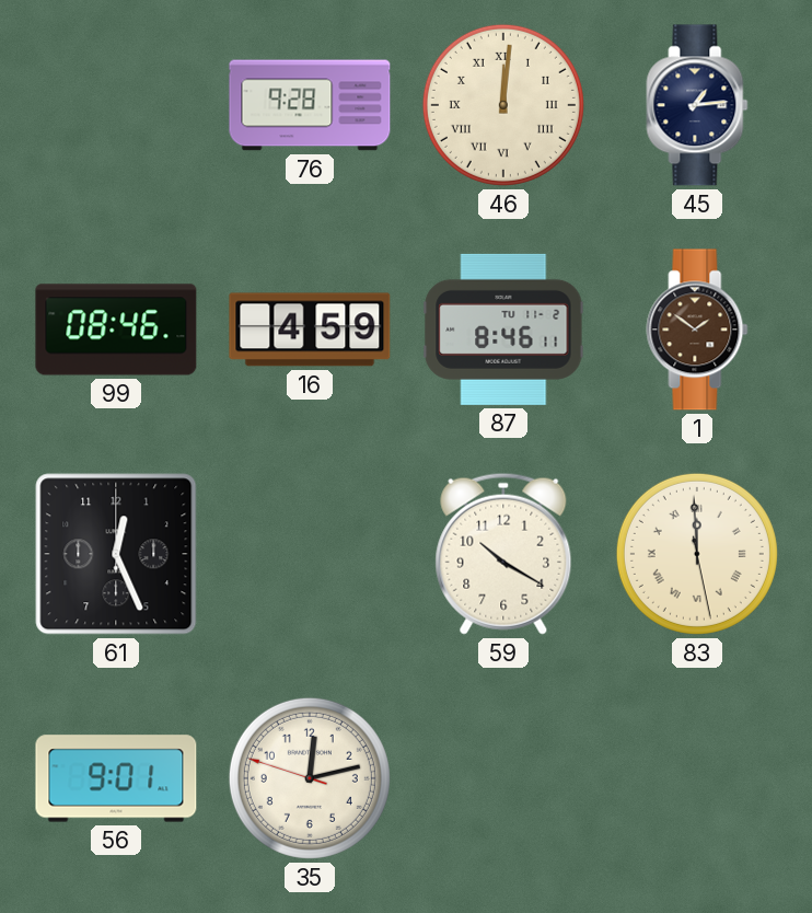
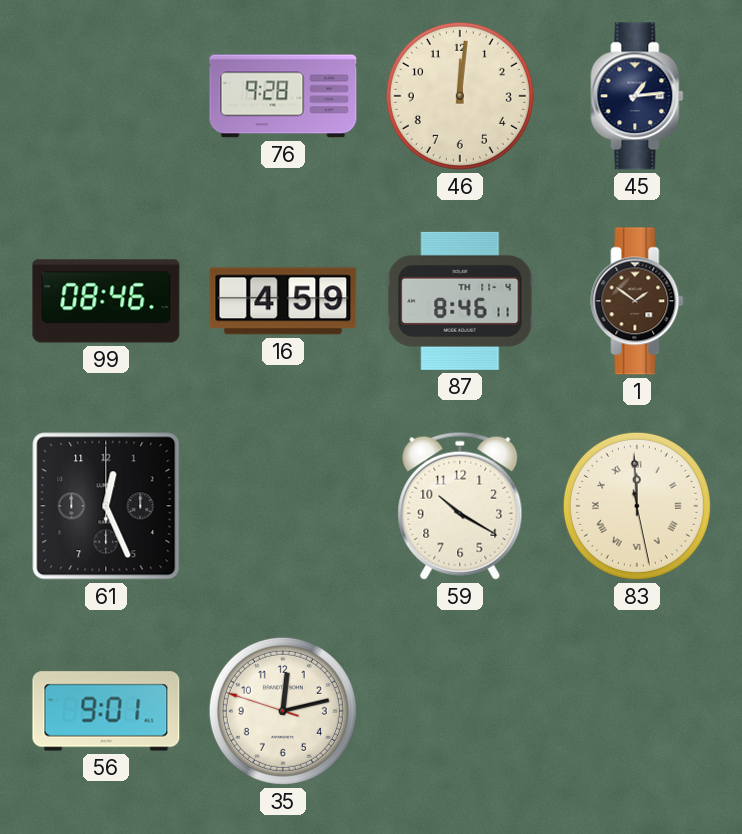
46 numerals: Roman -> Arabic (460, 96)
87 date: TU 11-2 -> TH 11-4 (460, 301)
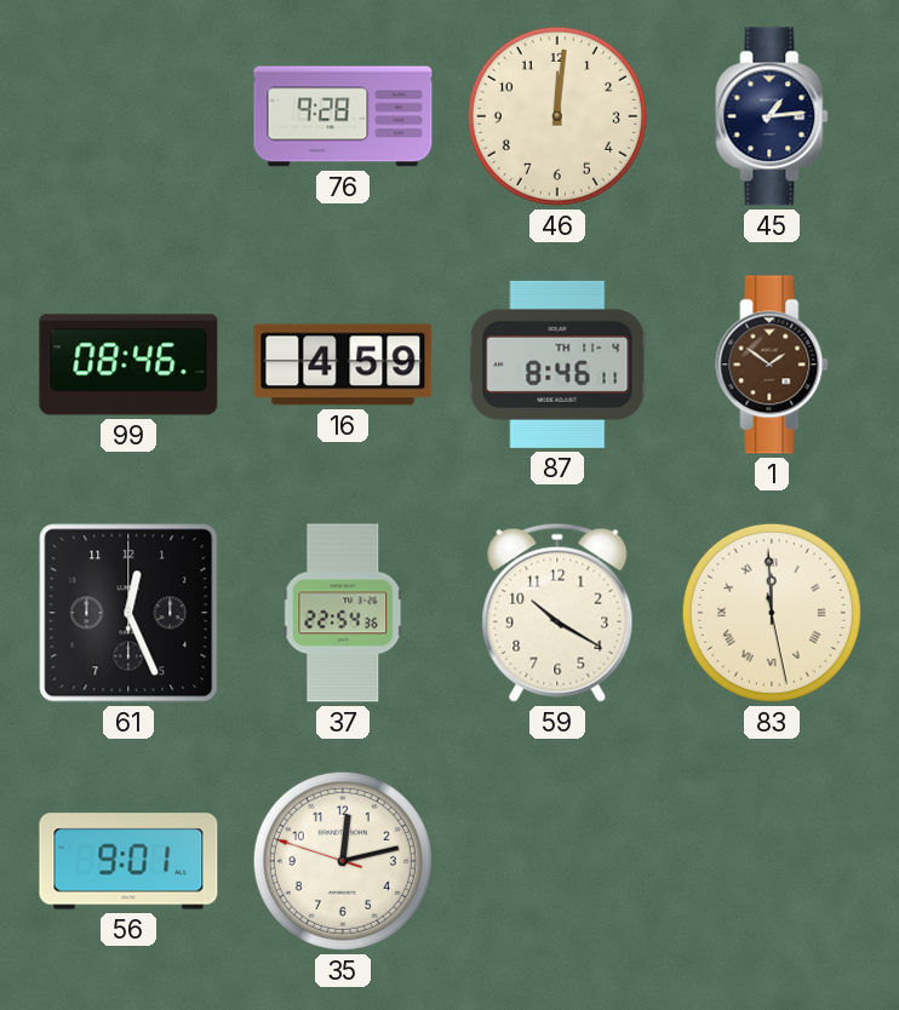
37: none -> 22:54 (344, 613)
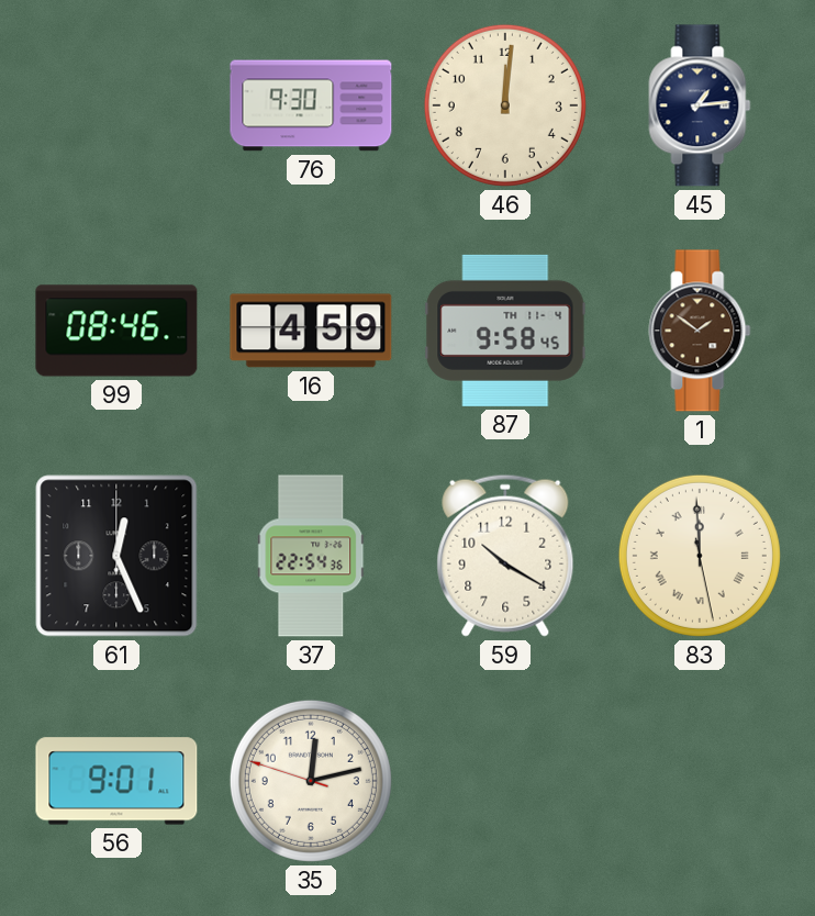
76: 9:28 -> 9:30 (311, 105)
87: 8:46 -> 9:58 (505, 331)
